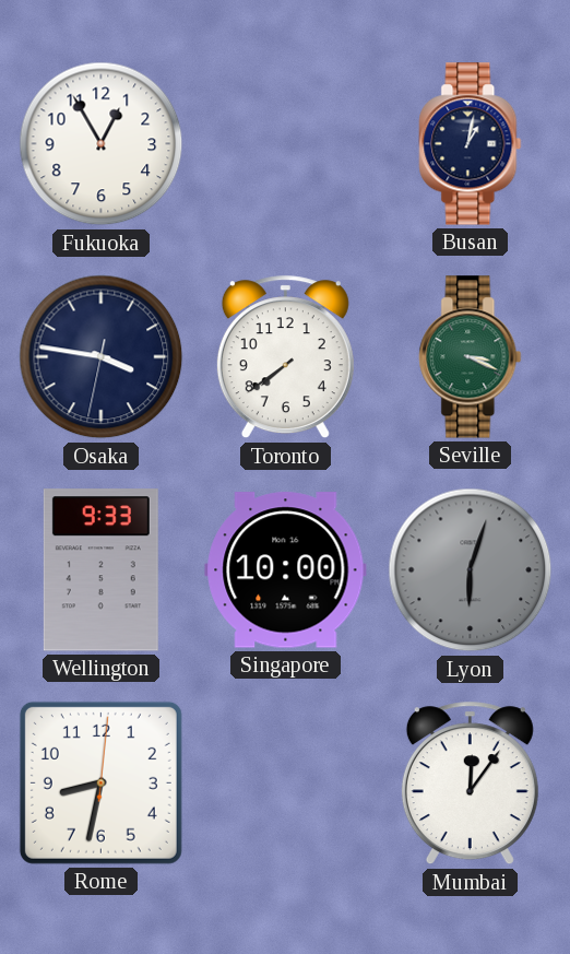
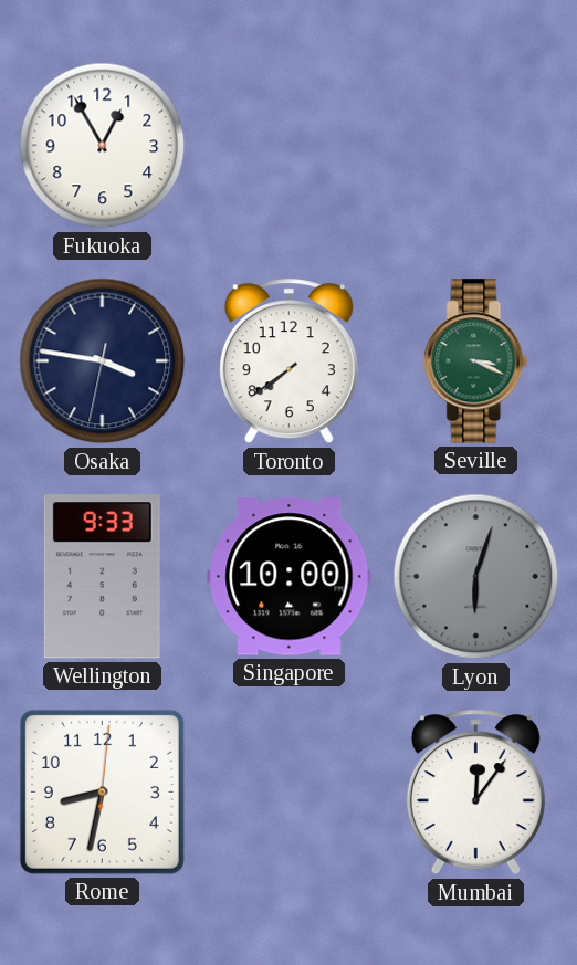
Busan: 1:02 -> none (471, 144)
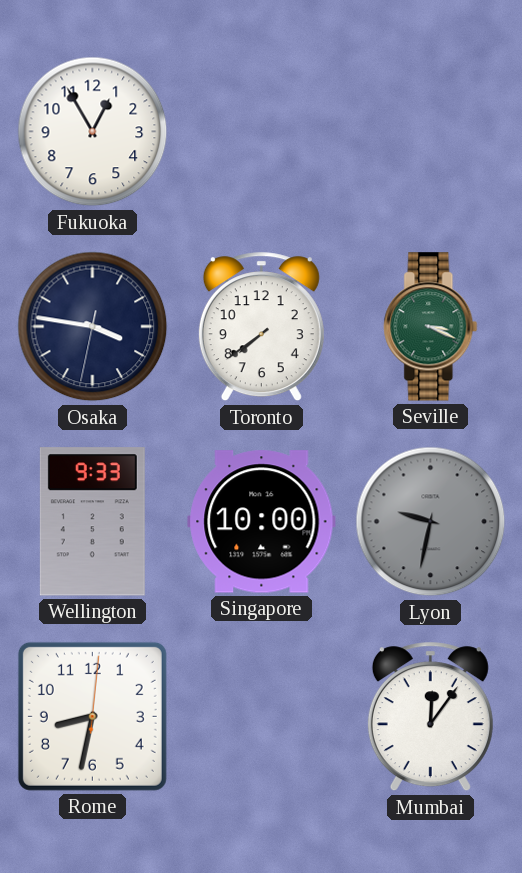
Lyon: 6:03 -> 9:32 (431, 522)
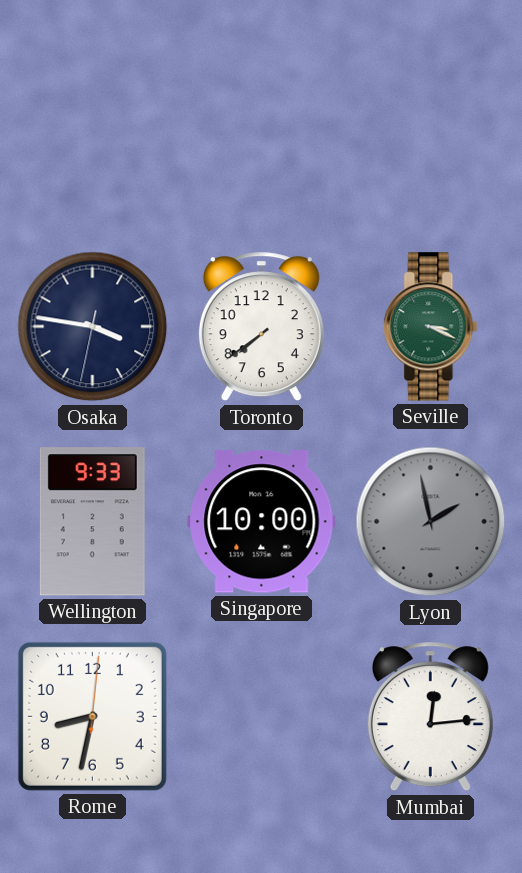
Fukuoka: 12:55 -> none (93, 132)
Lyon: 9:32 -> 1:58 (431, 522)
Mumbai: 12:06 -> 12:14 (430, 717)
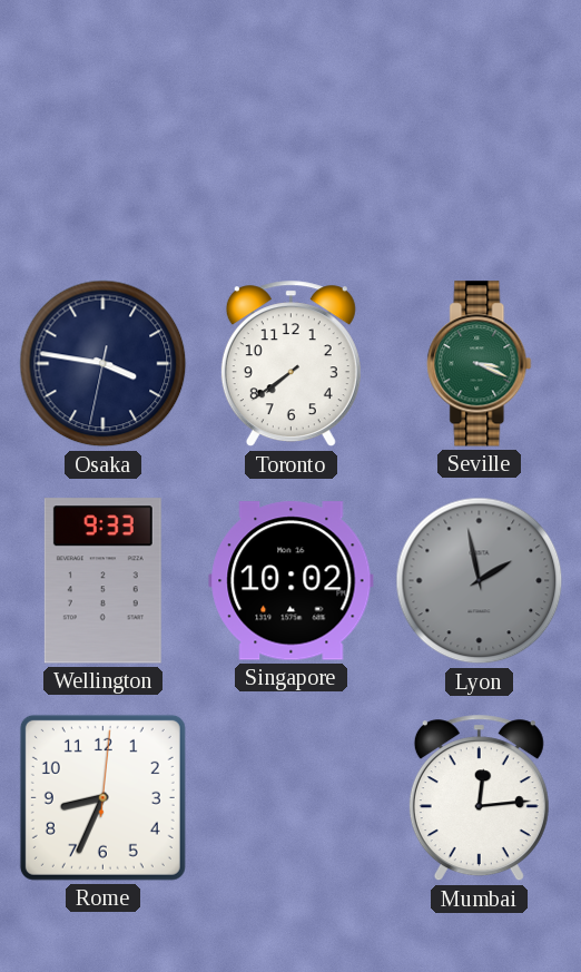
Singapore: 10:00 -> 10:02 (292, 581)
Rome: 8:32 -> 8:34 (102, 797)
